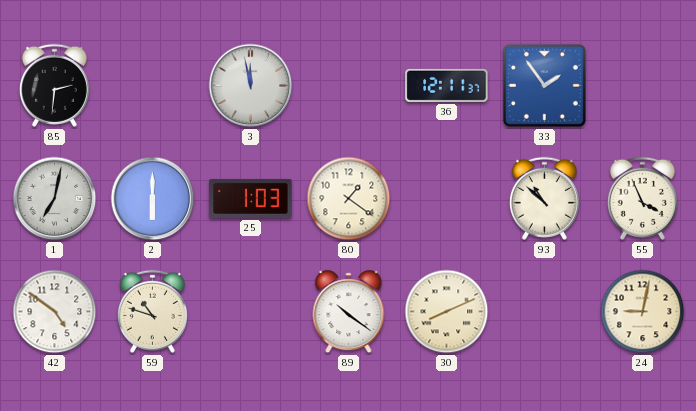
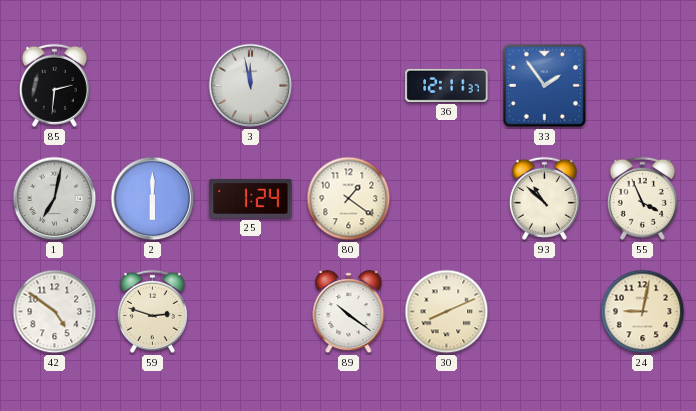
25: 1:03 -> 1:24 (251, 198)
59: 10:48 -> 2:48 (152, 311)
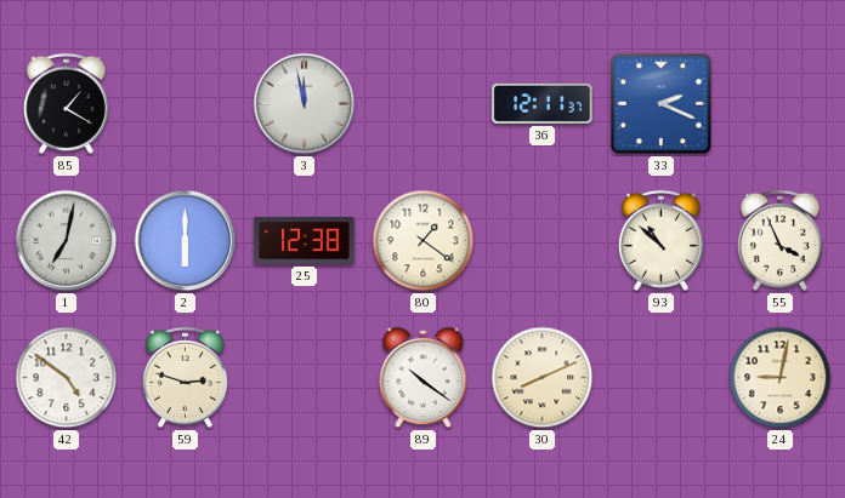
85: 2:31 -> 1:20 (66, 103)
33: 1:54 -> 2:19 (660, 103)
25: 1:24 -> 12:38 (305, 240)
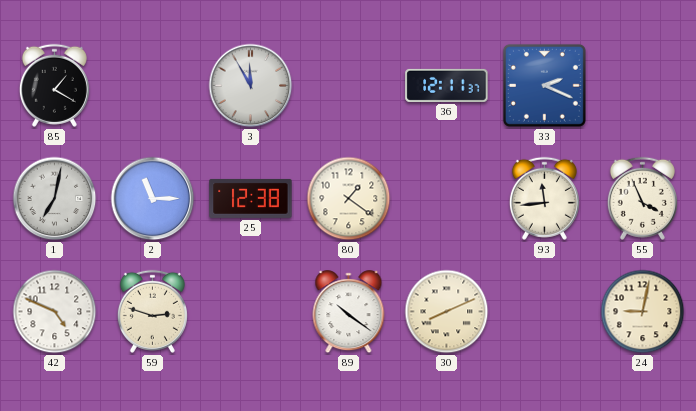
3: 11:58 -> 11:55 (251, 86)
2: 6:00 -> 11:15 (153, 199)
93: 10:52 -> 11:44 (544, 198)
42: 4:51 -> 4:49 (55, 312)
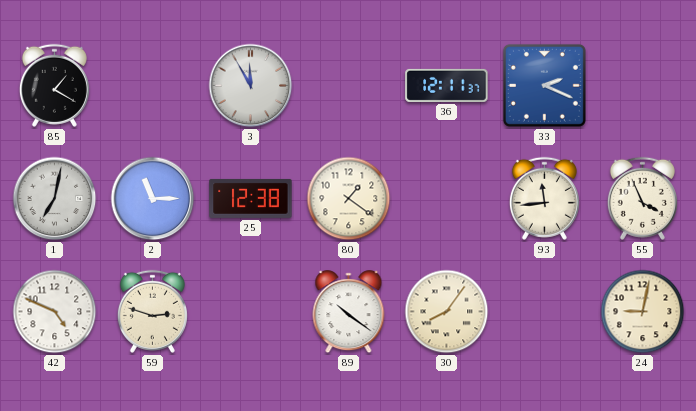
30: 8:11 -> 8:06 (447, 312)
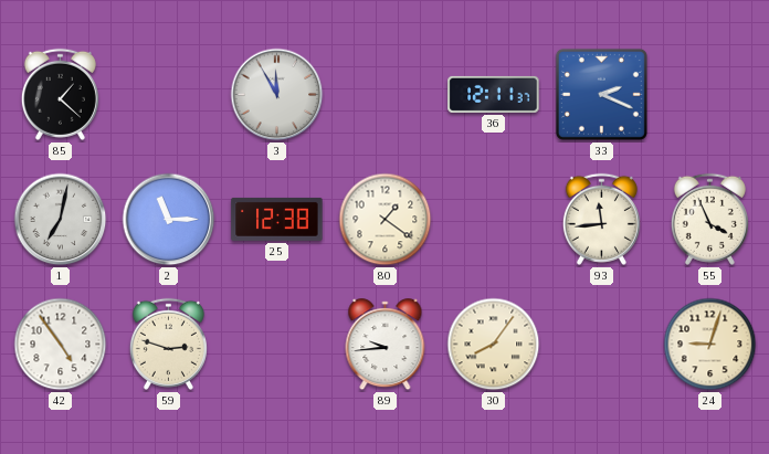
85: 1:20 -> 1:22 (60, 94)
42: 4:49 -> 4:54 (61, 345)
89: 10:21 -> 9:44 (386, 345)
24: 9:02 -> 9:03 (710, 345)
